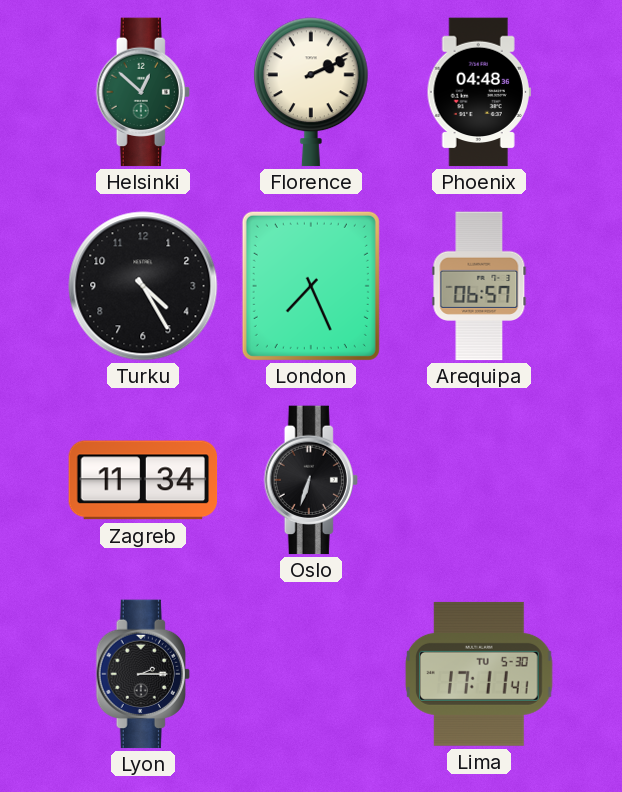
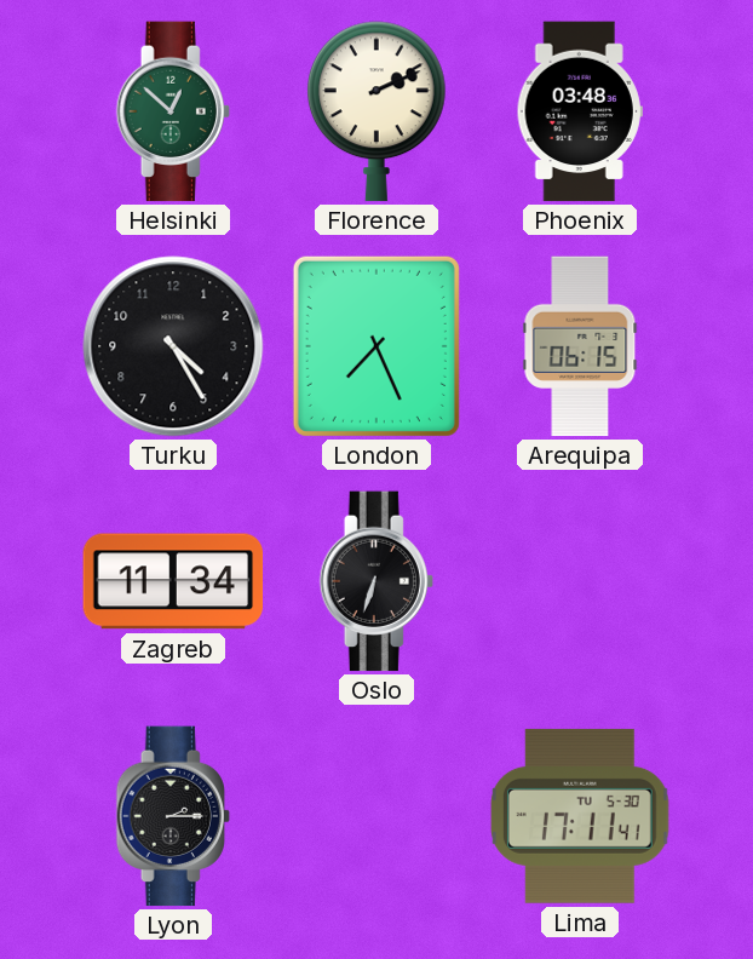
Phoenix: 04:48 -> 03:48 (580, 111)
Arequipa: 06:57 -> 06:15 (580, 346)
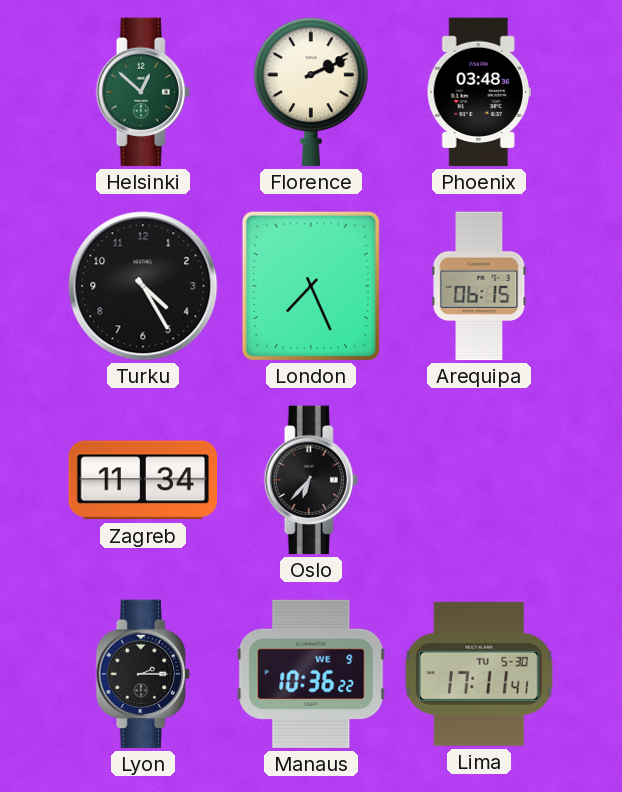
Oslo: 6:33 -> 6:37 (311, 480)
Manaus: none -> 10:36 (311, 674)
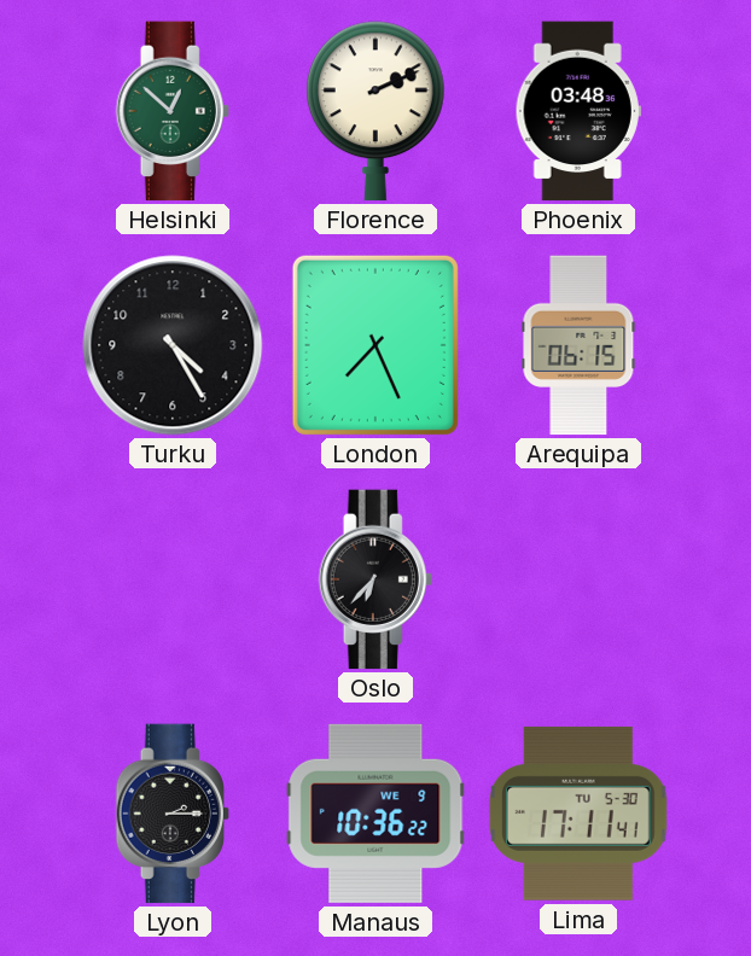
Zagreb: 11:34 -> none (143, 480)
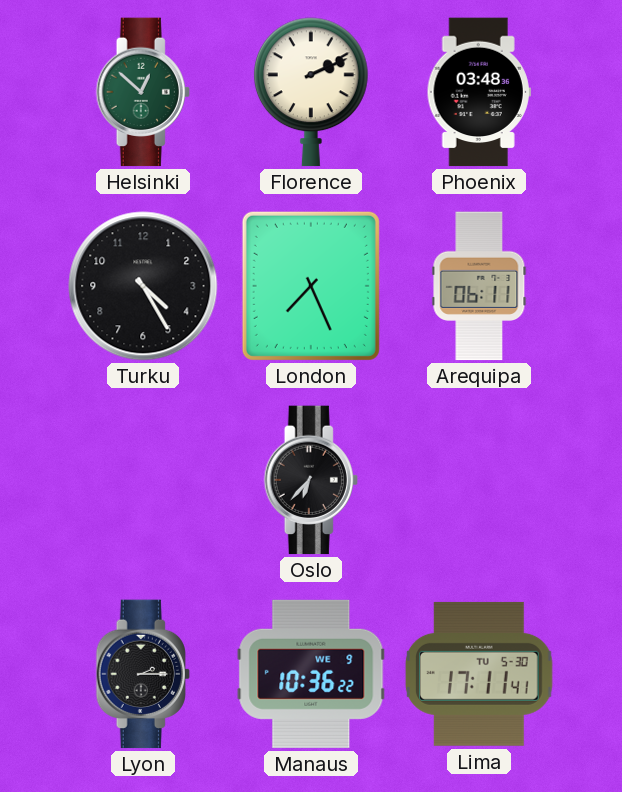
Arequipa: 06:15 -> 06:11 (479, 286)
